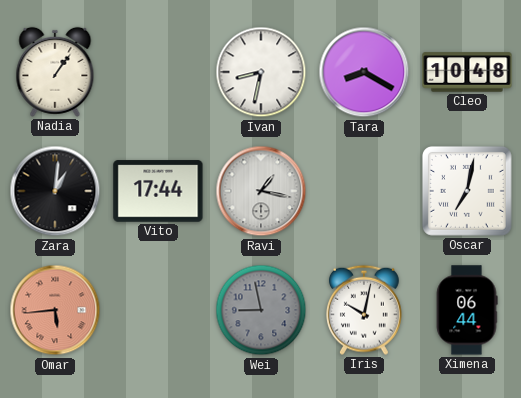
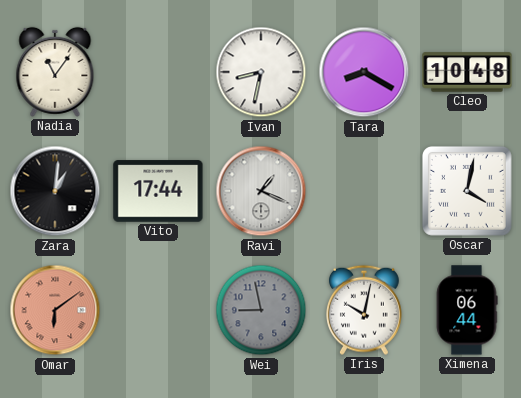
Nadia: 1:06 -> 11:06 (55, 72)
Ravi: 1:17 -> 1:19 (261, 191)
Oscar: 7:02 -> 4:02 (467, 191)
Omar: 5:44 -> 6:09 (55, 310)
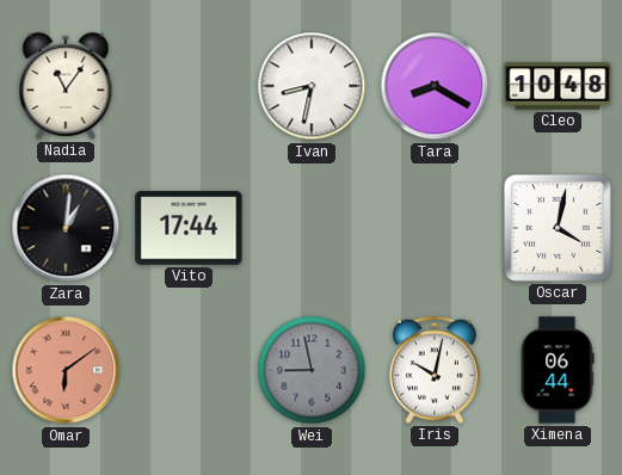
Ravi: 1:19 -> none (261, 191)
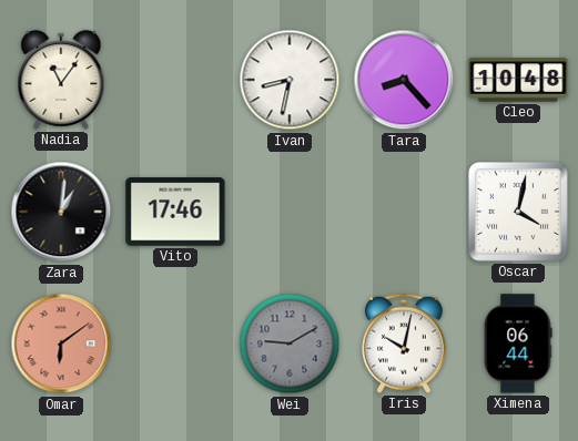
Tara: 8:20 -> 8:23 (404, 80)
Vito: 17:44 -> 17:46 (175, 212)
Wei: 8:58 -> 9:10 (290, 343)
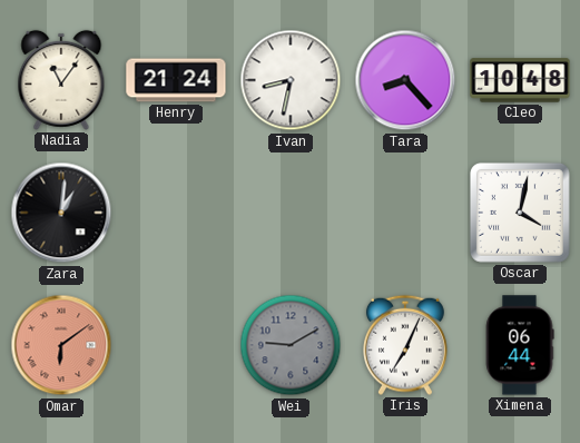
Henry: none -> 21:24 (176, 80)
Vito: 17:46 -> none (175, 212)
Iris: 10:02 -> 7:04 (406, 345)
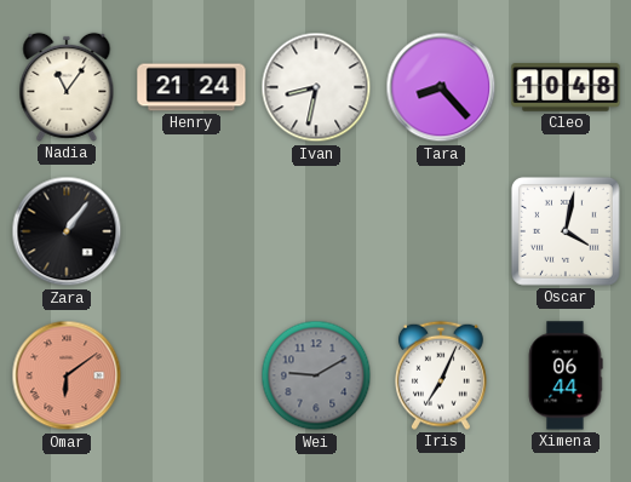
Zara: 1:01 -> 1:06 (67, 231)
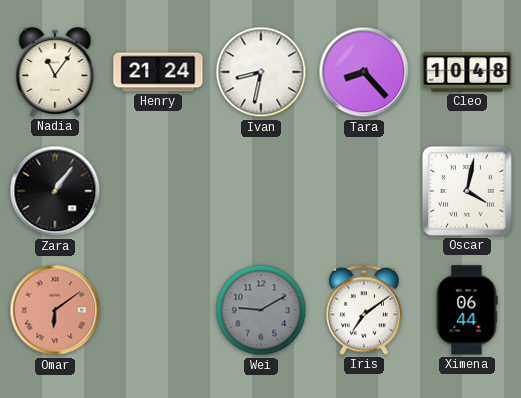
Iris: 7:04 -> 7:09 (365, 310)
